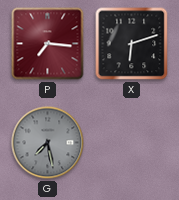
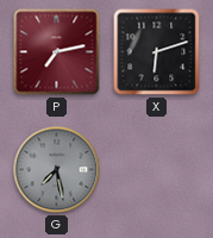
P: 7:16 -> 7:13 (57, 52)
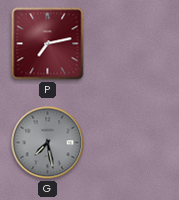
X: 6:12 -> none (157, 52)
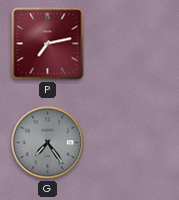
G: 7:28 -> 7:24 (48, 143)
